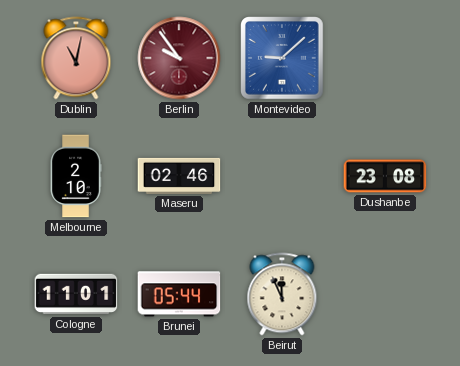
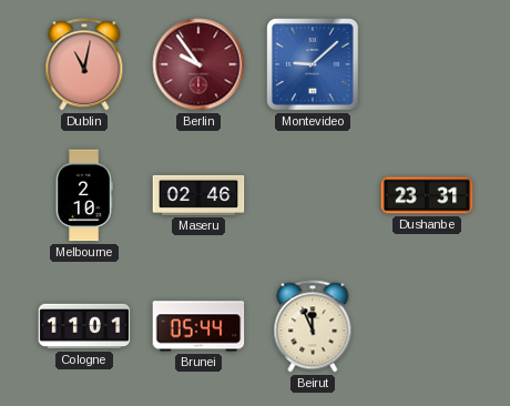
Dushanbe: 23:08 -> 23:31 (427, 195)
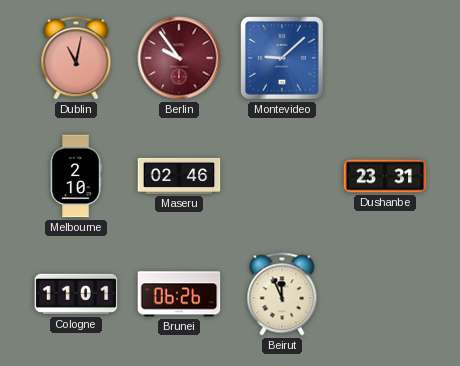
Brunei: 05:44 -> 06:26 (179, 294)
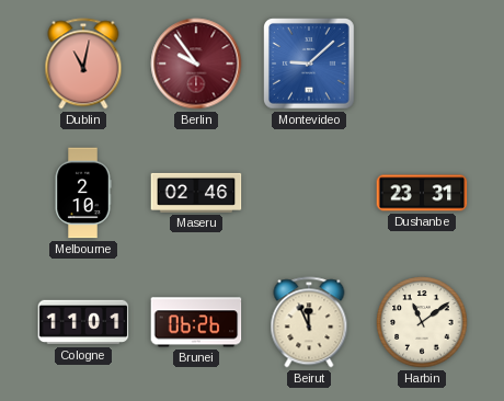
Harbin: none -> 11:09 (422, 322)
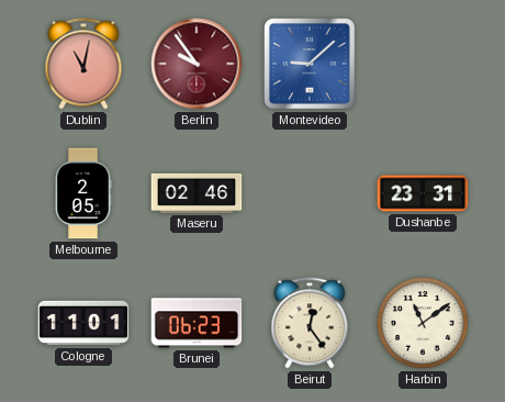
Melbourne: 2:10 -> 2:05 (83, 193)
Brunei: 06:26 -> 06:23 (197, 323)
Beirut: 11:56 -> 12:24 (310, 323)
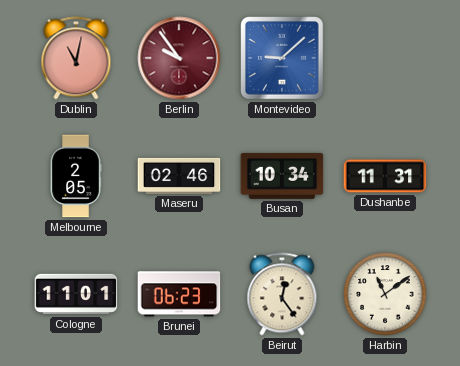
Busan: none -> 10:34 (282, 176)
Dushanbe: 23:31 -> 11:31 (385, 176)
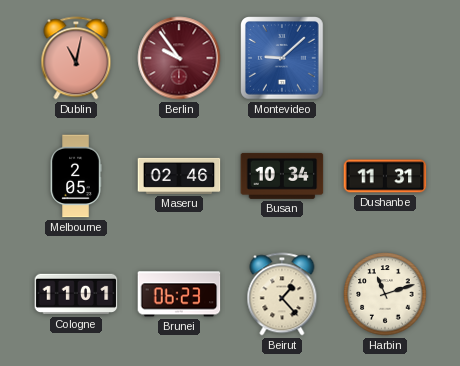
Beirut: 12:24 -> 1:23 (282, 294)
Harbin: 11:09 -> 11:12 (385, 294)
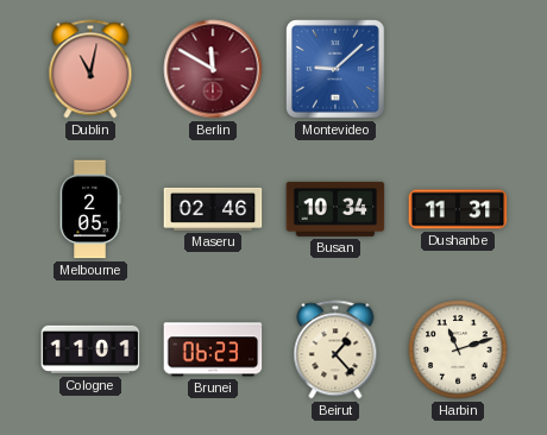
Berlin: 9:54 -> 11:50 (213, 69)
